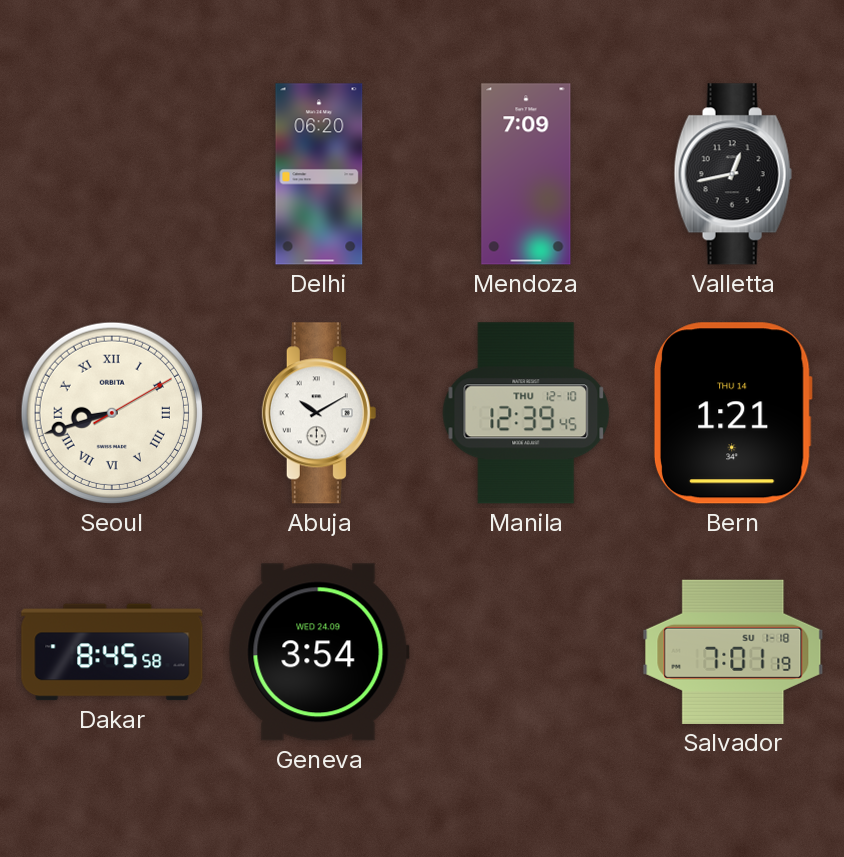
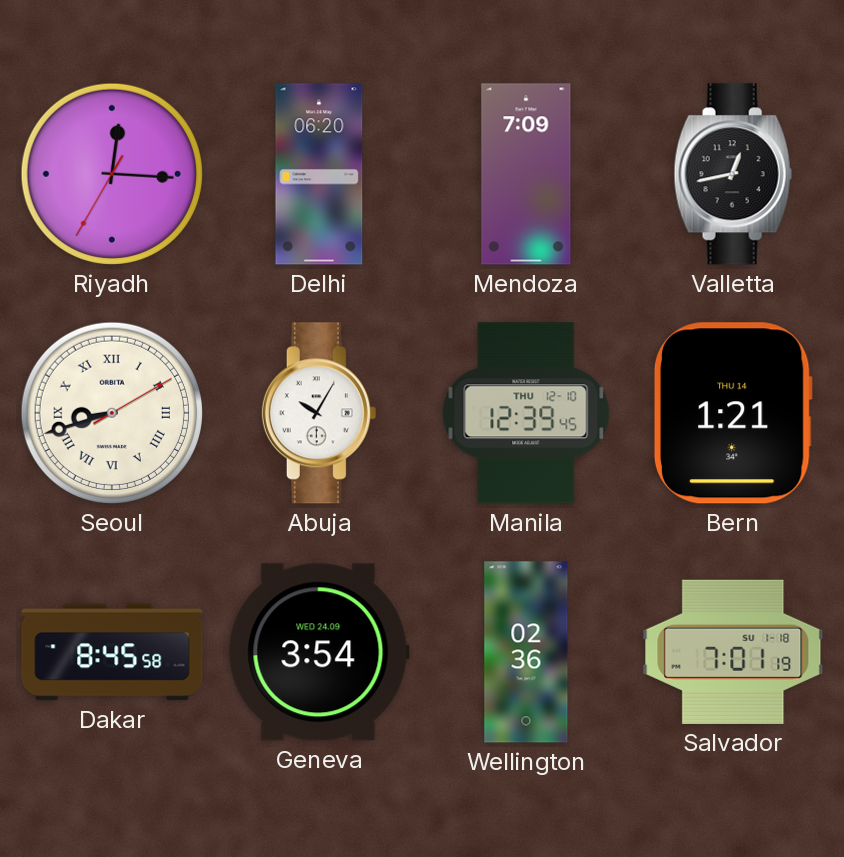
Riyadh: none -> 12:15 (112, 174)
Abuja: 10:10 -> 10:05 (319, 413)
Wellington: none -> 02:36 (526, 652)
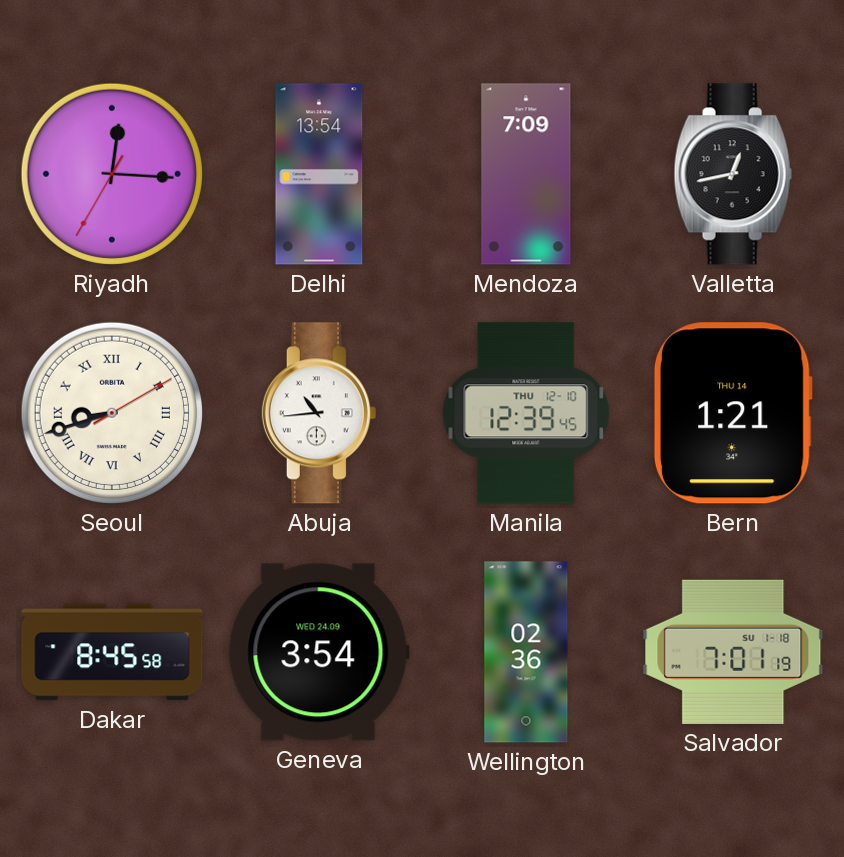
Delhi: 06:20 -> 13:54 (319, 174)
Abuja: 10:05 -> 10:44 (319, 413)
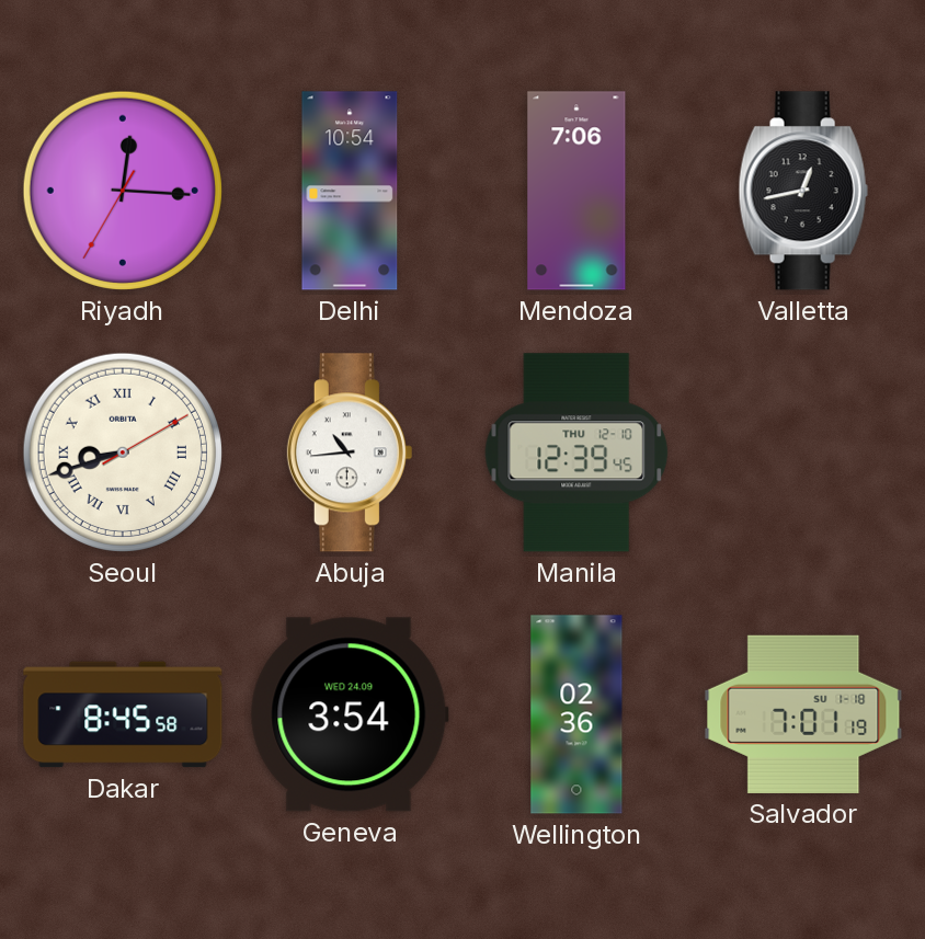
Delhi: 13:54 -> 10:54 (350, 191)
Mendoza: 7:09 -> 7:06 (576, 191)
Bern: 1:21 -> none (733, 413)
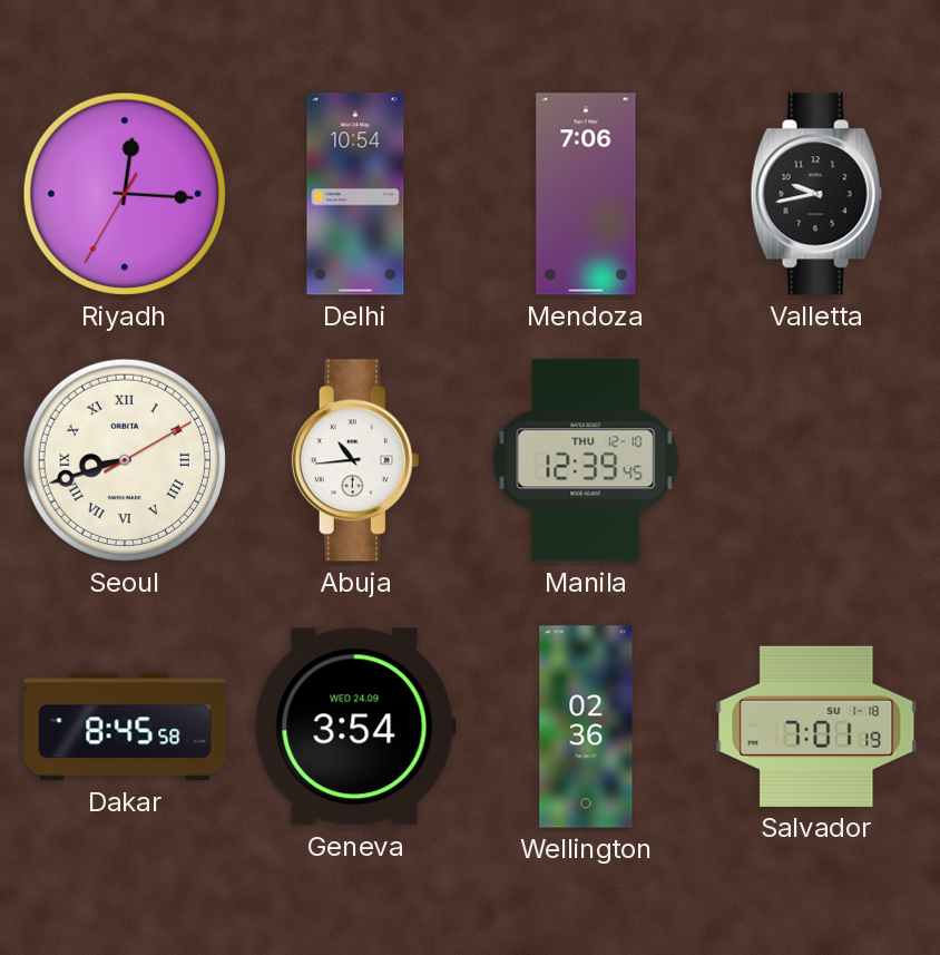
Valletta: 12:43 -> 9:43 (816, 194)
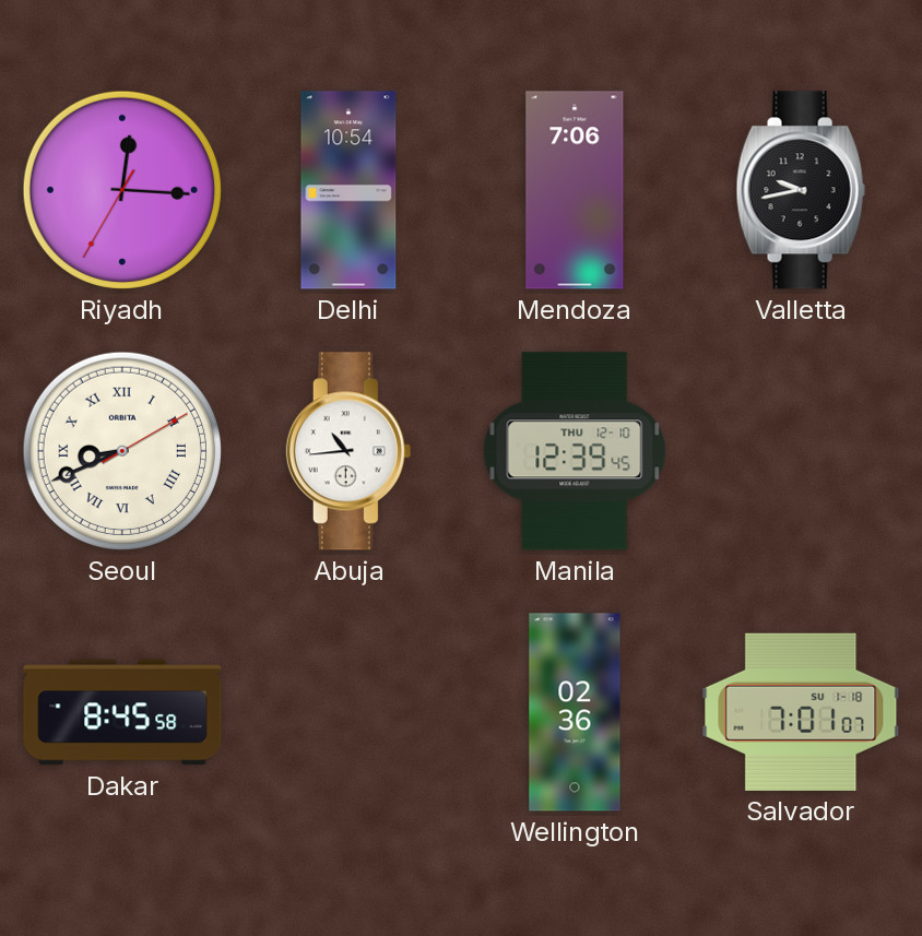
Seoul: 8:42 -> 8:41 (122, 451)
Geneva: 3:54 -> none (355, 727)
Salvador: 7:01:19 -> 7:01:07 (801, 712)
